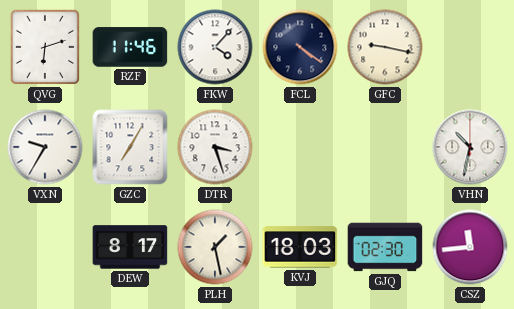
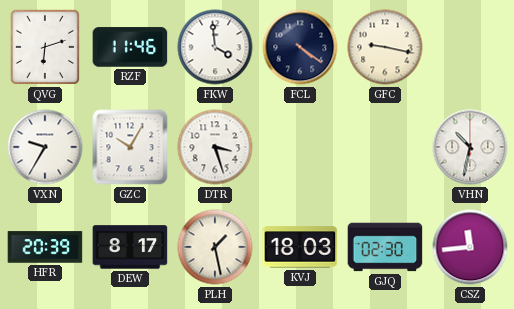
FKW: 4:07 -> 3:59 (215, 47)
GZC: 7:05 -> 10:05 (130, 147)
HFR: none -> 20:39 (45, 247)
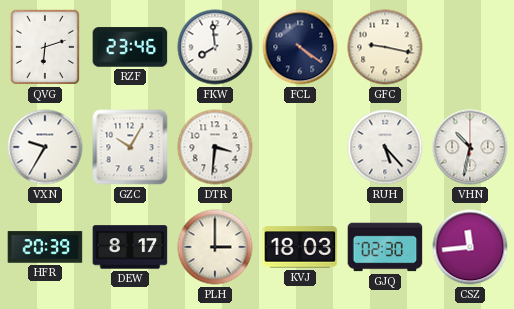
RZF: 11:46 -> 23:46 (130, 47)
FKW: 3:59 -> 7:59 (215, 47)
DTR: 3:27 -> 3:31 (215, 147)
RUH: none -> 5:23 (385, 147)
PLH: 1:28 -> 3:00 (215, 247)
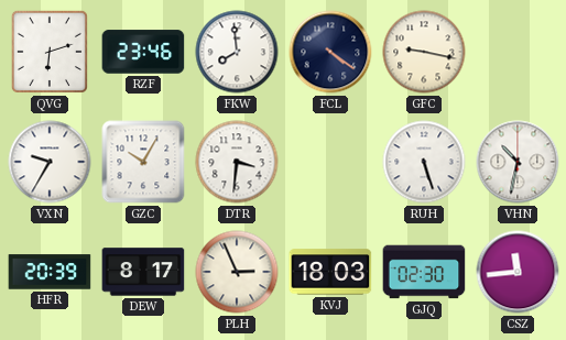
RUH: 5:23 -> 5:27 (424, 162)
PLH: 3:00 -> 2:56 (237, 272)
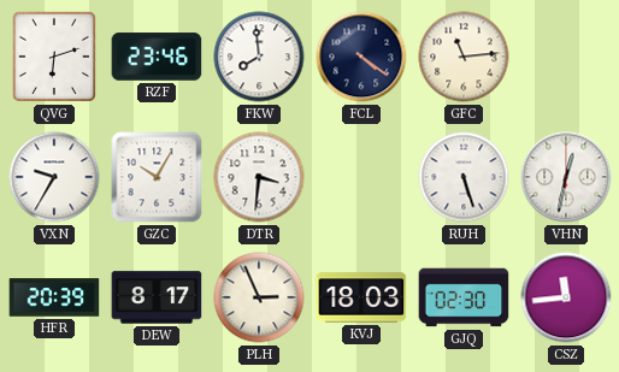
GFC: 9:17 -> 11:14 (464, 57)
VHN: 10:32 -> 12:32 (566, 177)
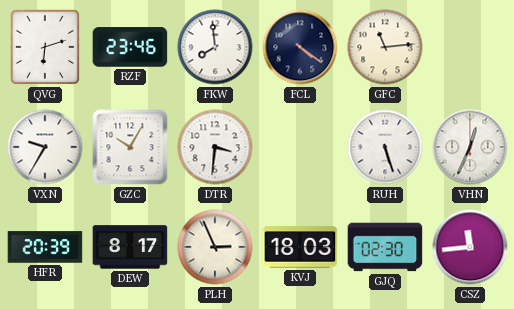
VHN: 12:32 -> 12:34 (470, 147)
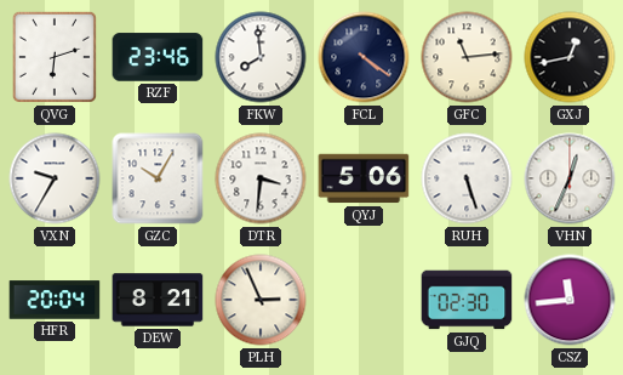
GXJ: none -> 12:43 (570, 57)
QYJ: none -> 5:06 (364, 178)
HFR: 20:39 -> 20:04 (55, 300)
DEW: 8:17 -> 8:21 (158, 300)
KVJ: 18:03 -> none (300, 247)
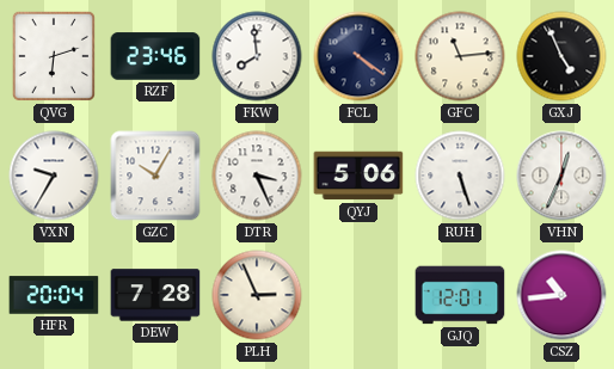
GXJ: 12:43 -> 4:56 (561, 56)
DTR: 3:31 -> 3:26 (257, 176)
DEW: 8:21 -> 7:28 (155, 295)
GJQ: 02:30 -> 12:01 (460, 295)
CSZ: 11:44 -> 10:44 (561, 295)
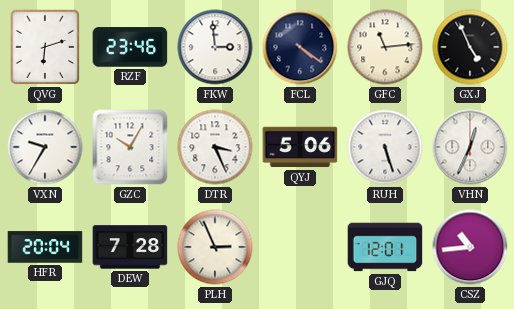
FKW: 7:59 -> 2:59 (215, 47)
